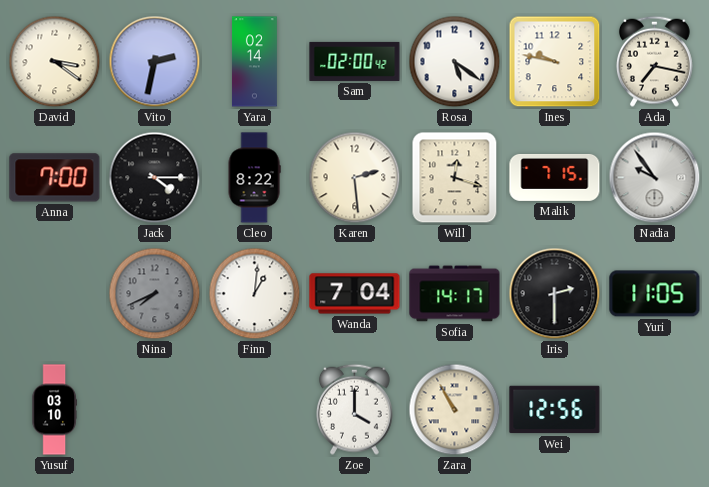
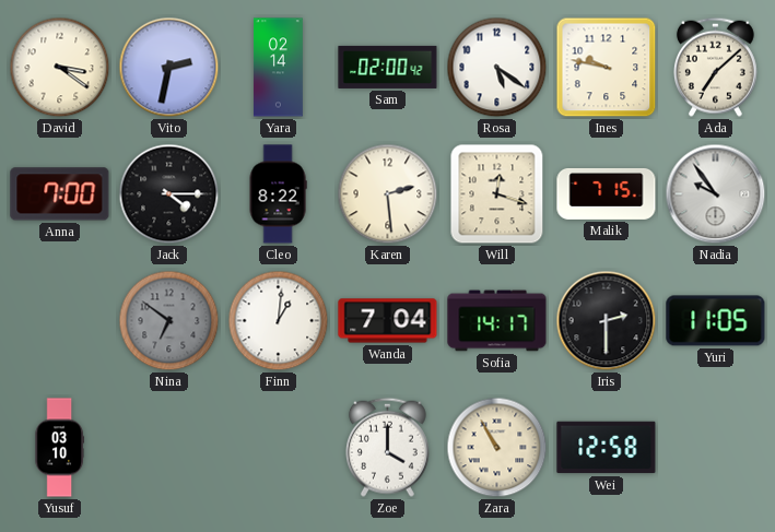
Ada: 7:17 -> 7:08 (715, 67)
Nina: 7:41 -> 6:51 (169, 321)
Wei: 12:56 -> 12:58 (607, 448)
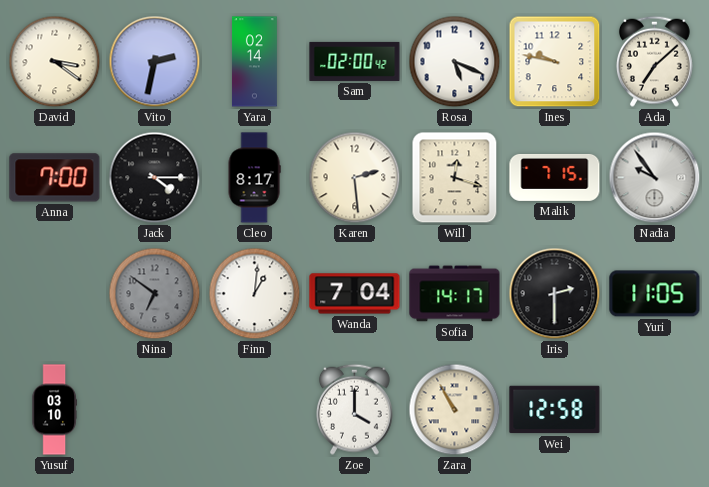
Rosa: 5:21 -> 5:19 (455, 62)
Cleo: 8:22 -> 8:17 (254, 178)
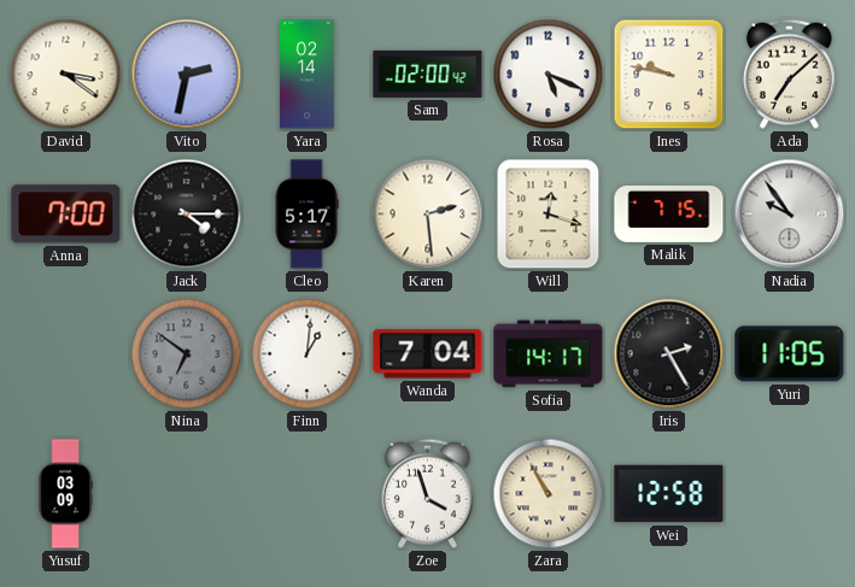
Cleo: 8:17 -> 5:17 (306, 215)
Iris: 2:30 -> 2:25 (669, 354)
Yusuf: 03:10 -> 03:09 (65, 494)
Zoe: 4:00 -> 3:57 (427, 493)
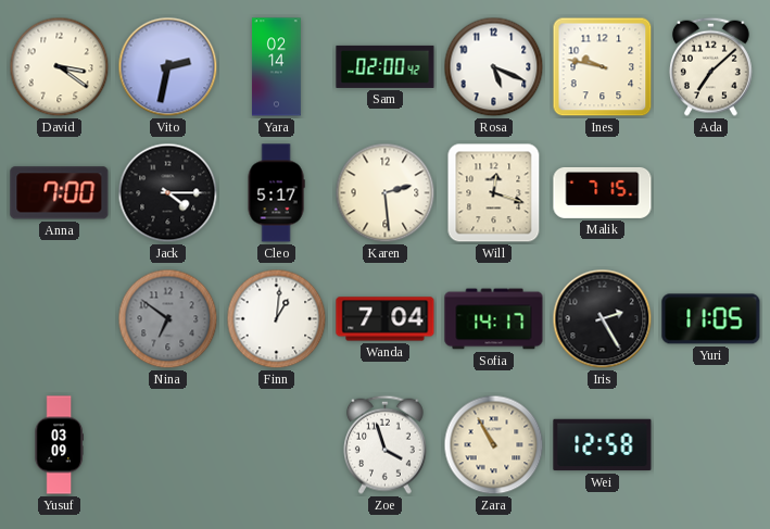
Nadia: 9:54 -> none (790, 215)
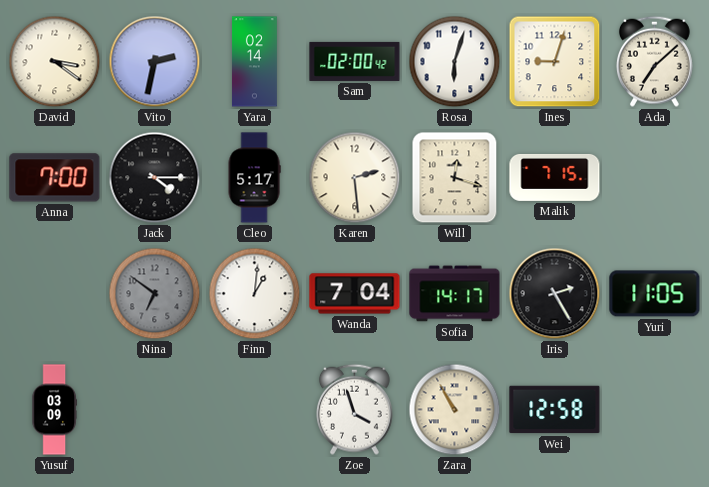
Rosa: 5:19 -> 6:03 (455, 62)
Ines: 9:47 -> 9:03 (555, 62)
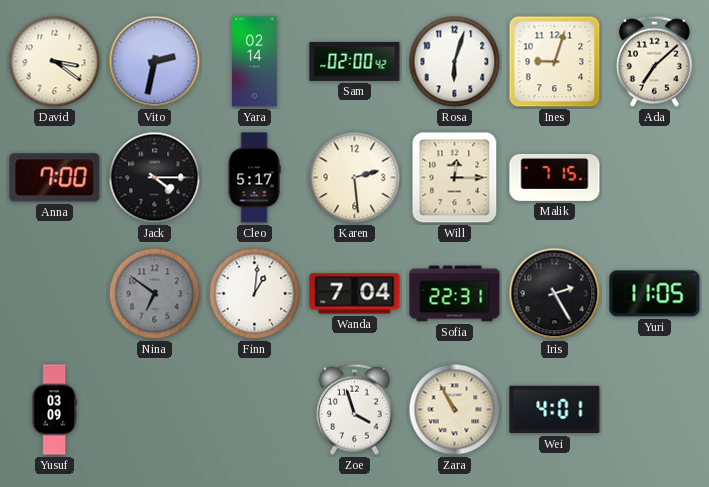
Will: 12:18 -> 12:15 (455, 178)
Sofia: 14:17 -> 22:31 (455, 294)
Wei: 12:58 -> 4:01 (555, 410)
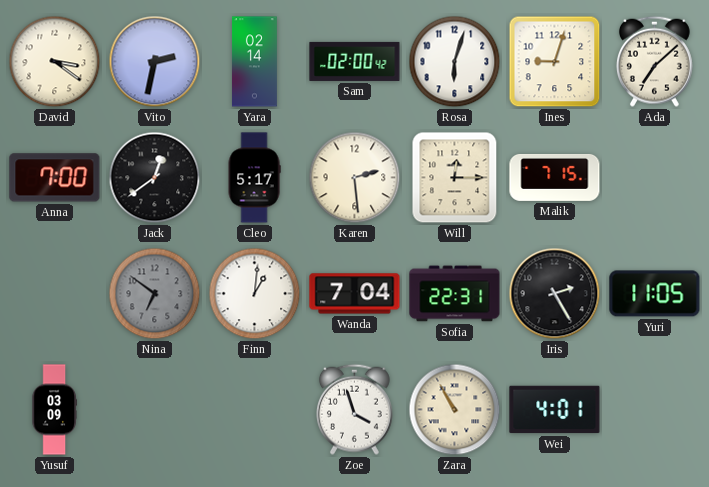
Jack: 4:15 -> 12:39 (155, 178)
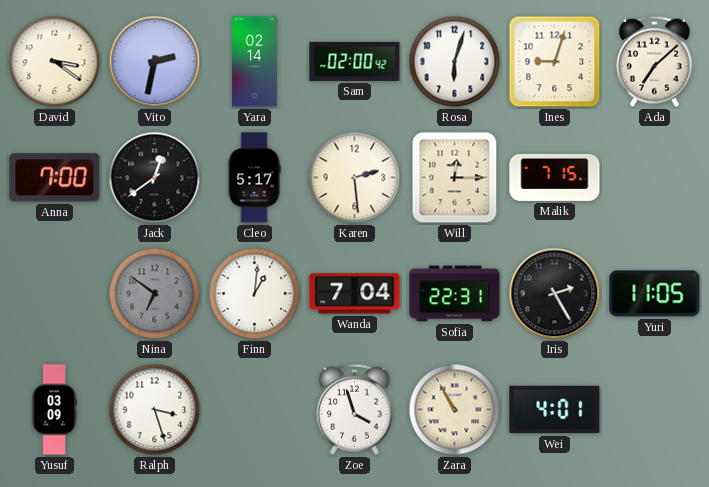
Ralph: none -> 3:27 (155, 410)
